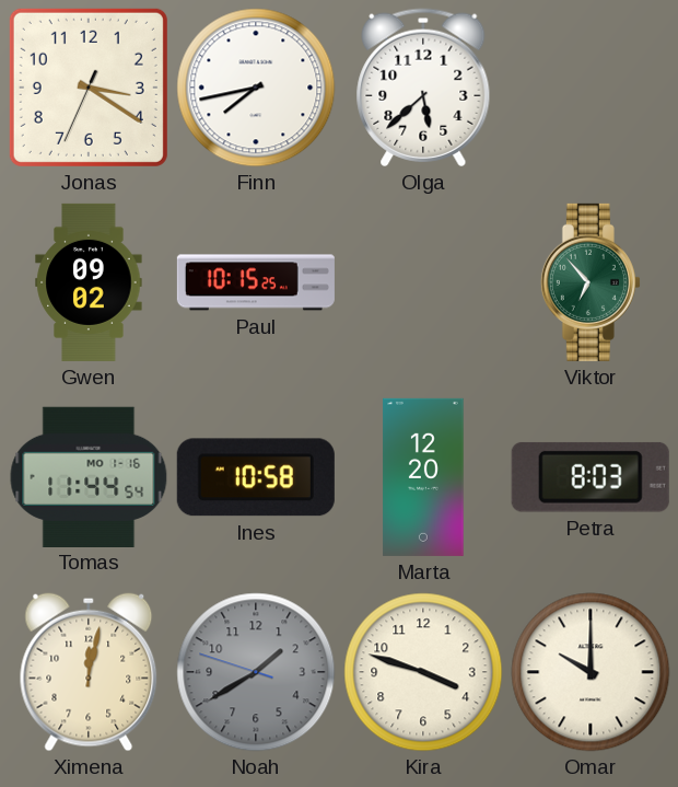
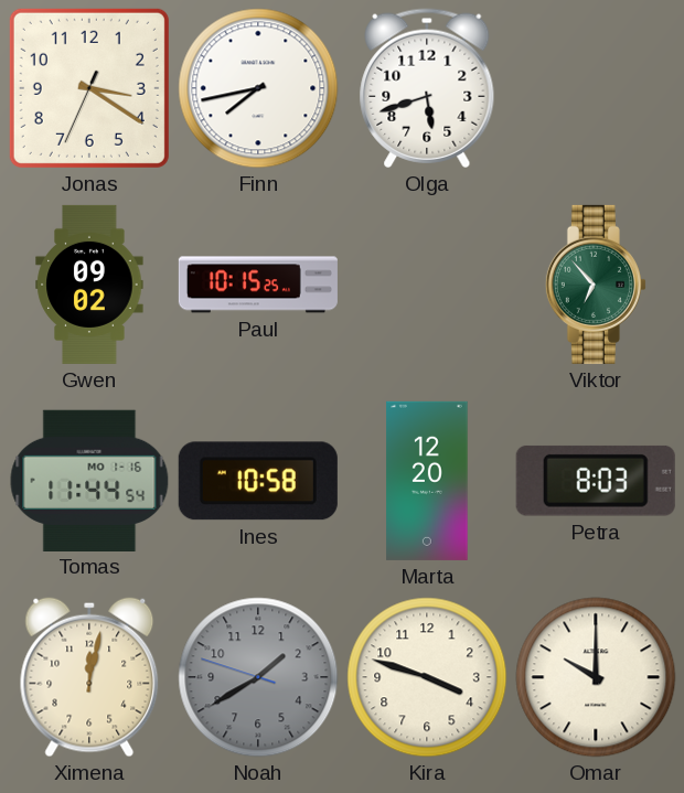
Olga: 5:38 -> 5:42 (427, 88)
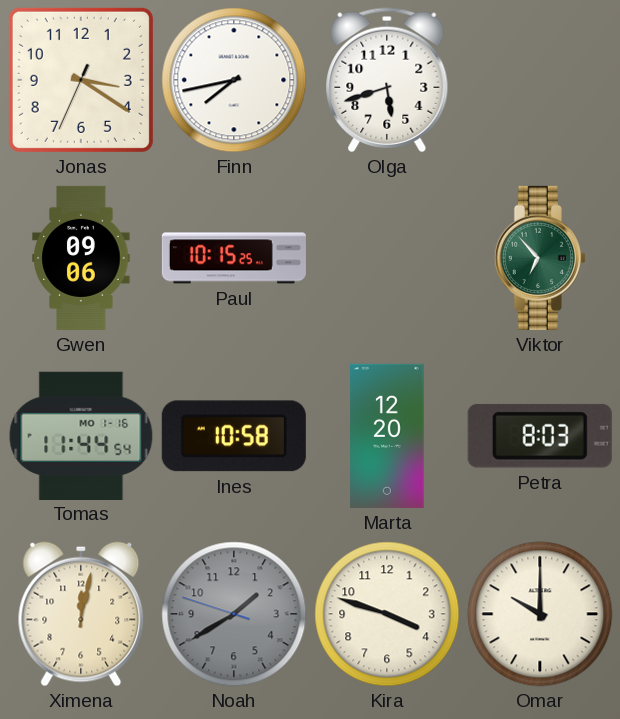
Gwen: 09:02 -> 09:06 (81, 258)
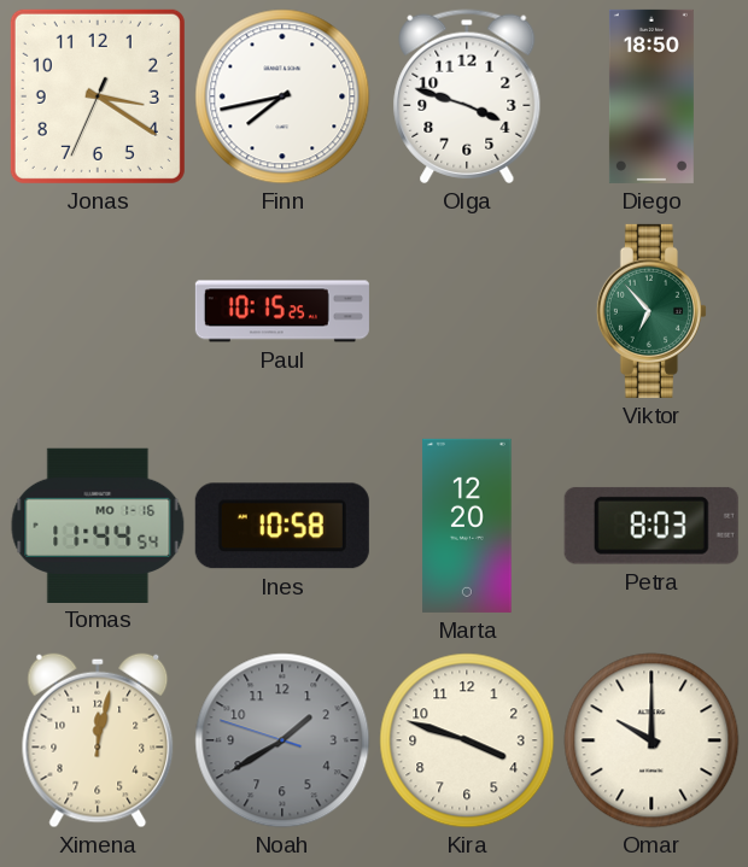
Olga: 5:42 -> 3:48 (467, 96)
Diego: none -> 18:50 (651, 96)
Gwen: 09:06 -> none (81, 258)
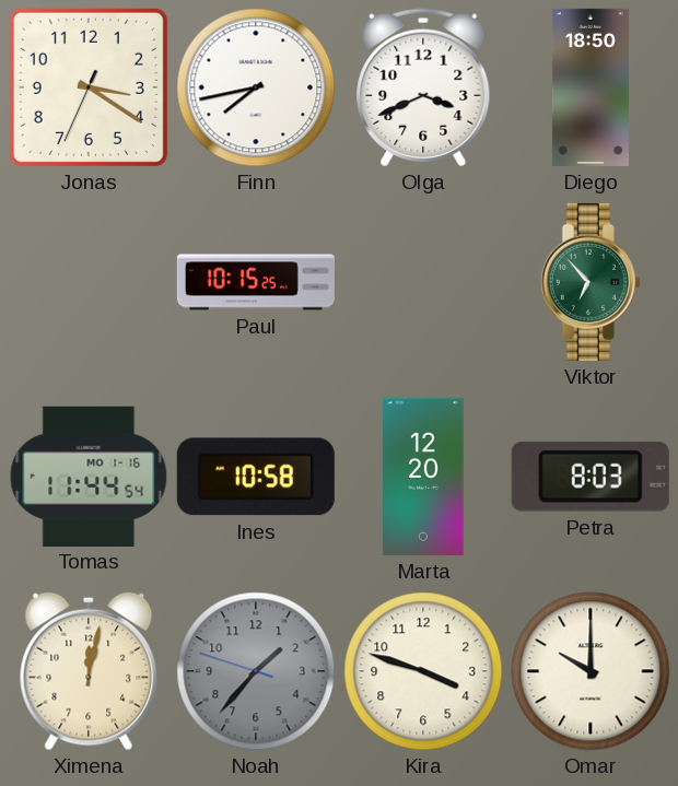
Olga: 3:48 -> 3:41 (423, 87)
Noah: 1:39 -> 1:36 (256, 671)
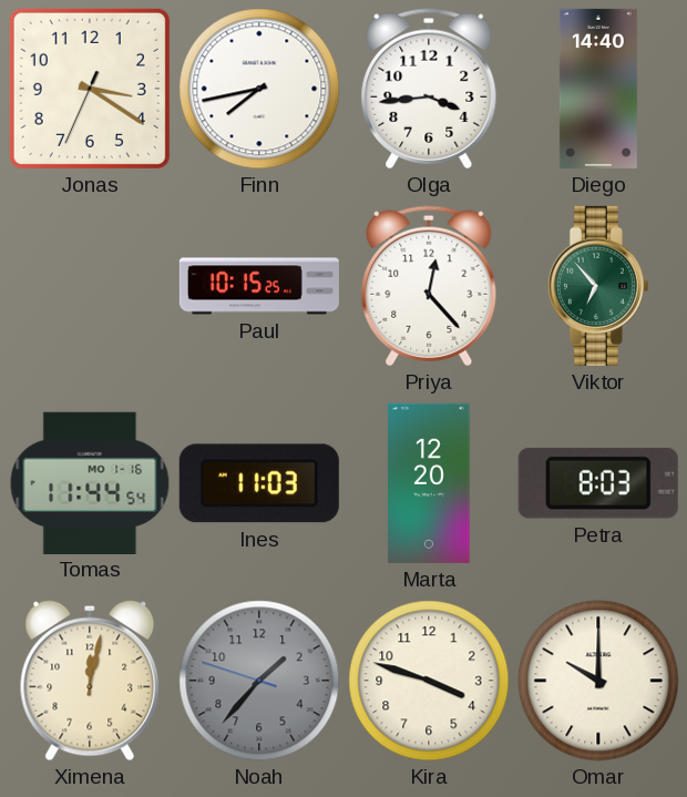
Olga: 3:41 -> 3:44 (429, 89)
Diego: 18:50 -> 14:40 (598, 89)
Priya: none -> 12:23 (429, 286)
Ines: 10:58 -> 11:03 (259, 483)
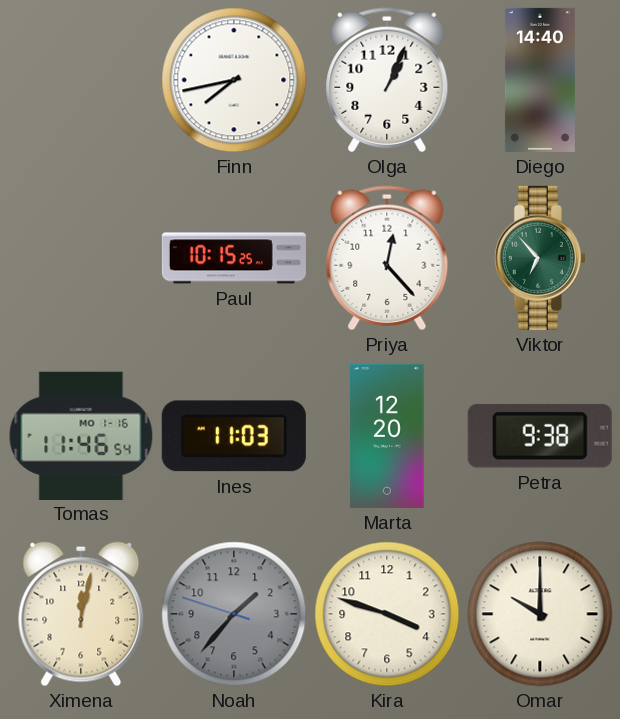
Jonas: 3:20 -> none (90, 89)
Olga: 3:44 -> 1:04 (387, 80)
Tomas: 11:44 -> 11:46 (81, 435)
Petra: 8:03 -> 9:38 (540, 436)
